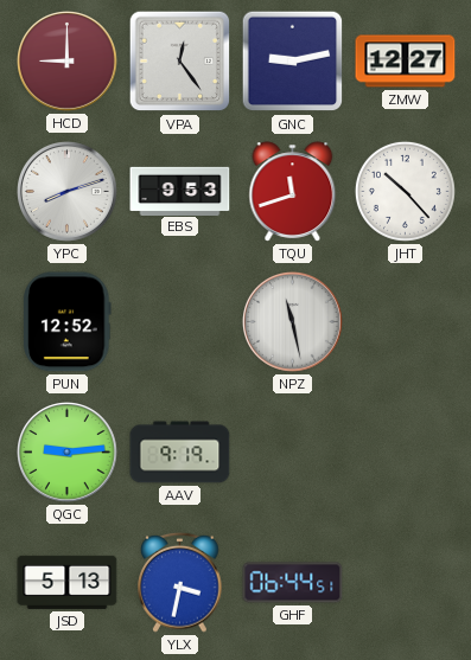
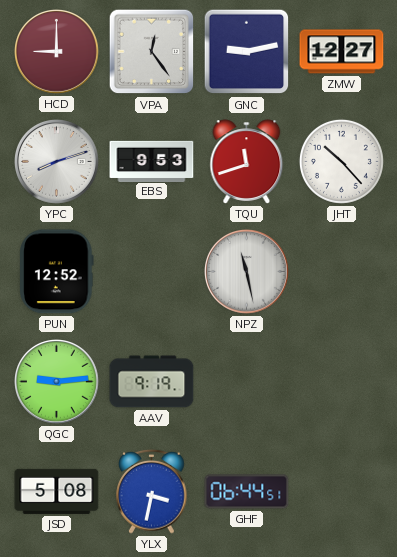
JSD: 5:13 -> 5:08 (57, 491)
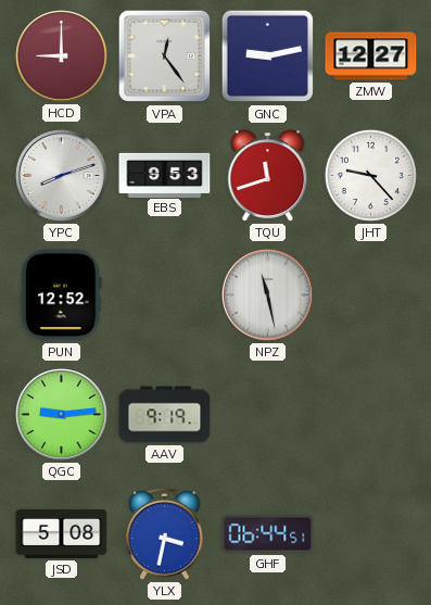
JHT: 10:23 -> 9:23 (370, 175)
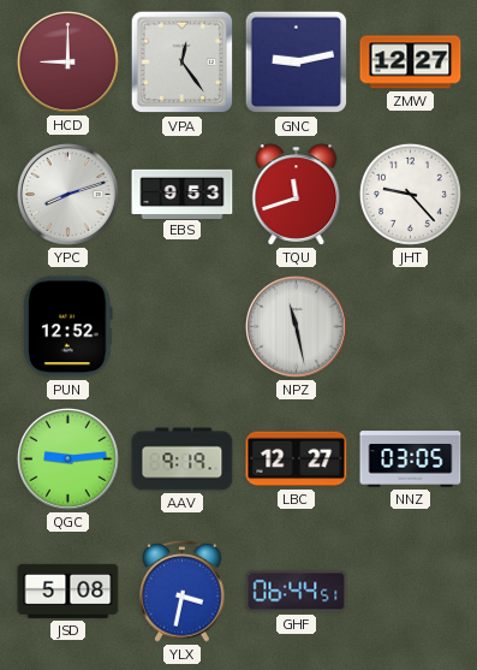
LBC: none -> 12:27 (297, 459)
NNZ: none -> 03:05 (411, 459)
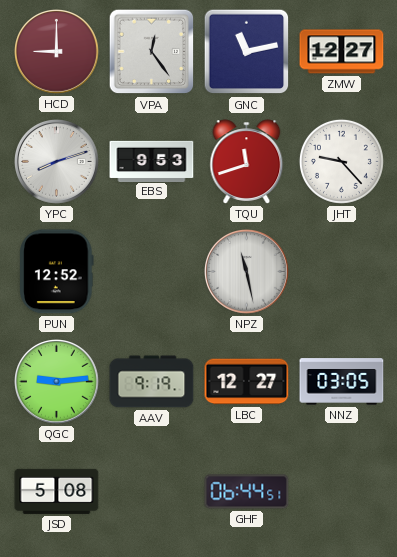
GNC: 9:13 -> 11:13 (247, 52)
YLX: 3:32 -> none (183, 591)
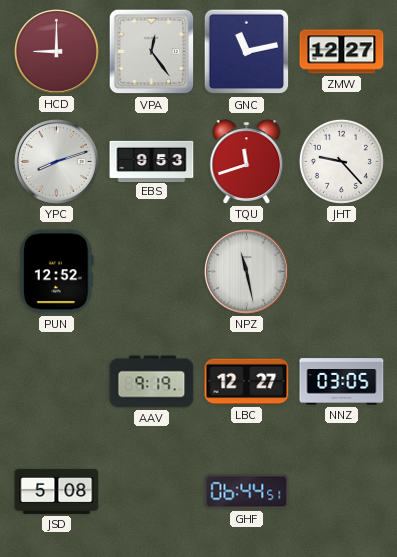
QGC: 9:14 -> none (57, 382)
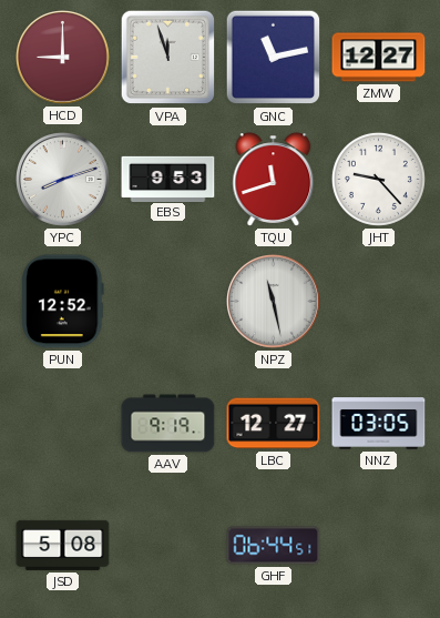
VPA: 12:24 -> 11:57 (168, 58)
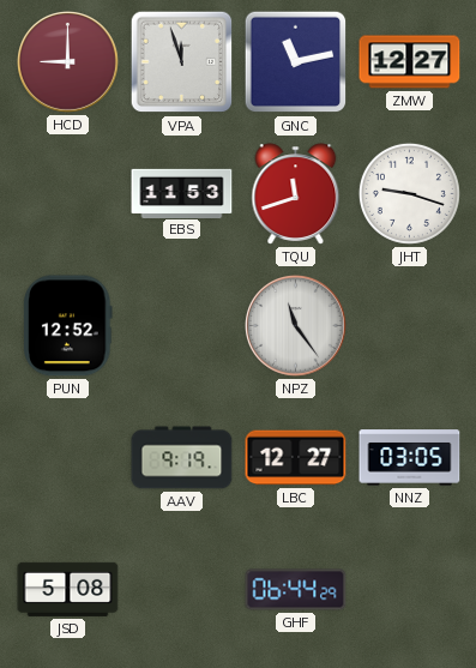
YPC: 8:12 -> none (63, 180)
EBS: 9:53 -> 11:53 (182, 193)
JHT: 9:23 -> 9:18 (409, 193)
NPZ: 11:28 -> 11:24 (296, 326)
GHF: 06:44:51 -> 06:44:29 (296, 590)
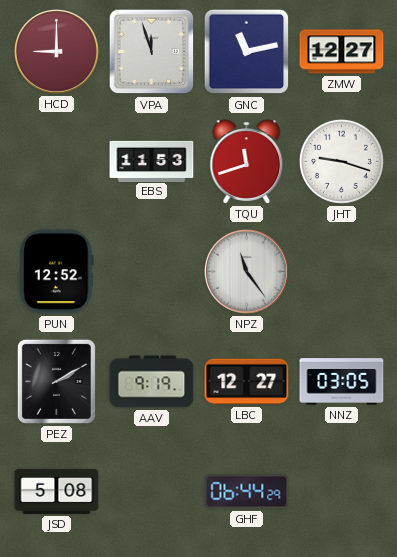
PEZ: none -> 2:10 (56, 381)
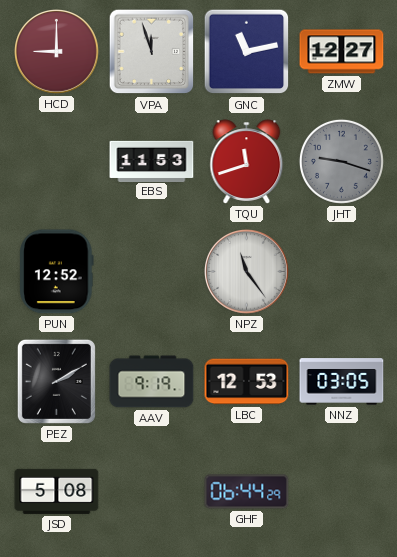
JHT dial: white -> grey (341, 161)
LBC: 12:27 -> 12:53 (247, 382)
